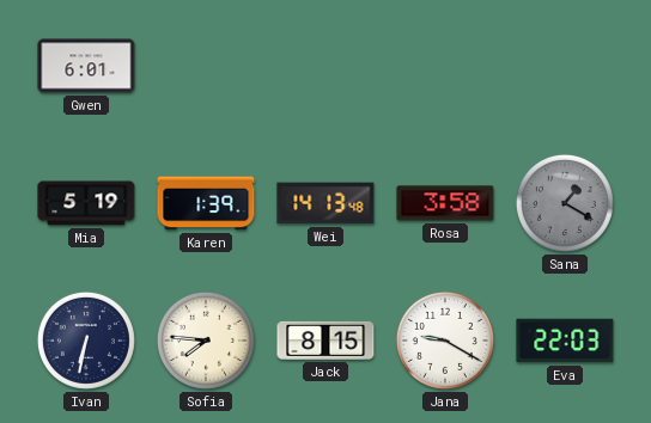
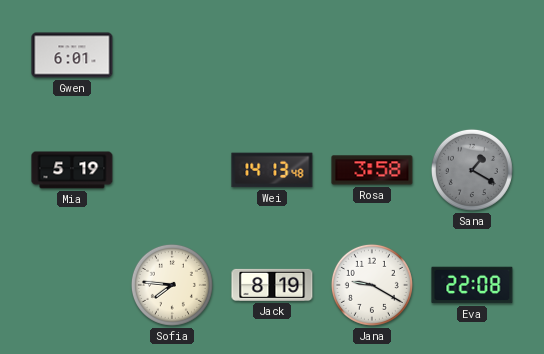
Karen: 1:39 -> none (206, 203)
Ivan: 6:32 -> none (86, 341)
Jack: 8:15 -> 8:19 (272, 285)
Eva: 22:03 -> 22:08 (472, 285)
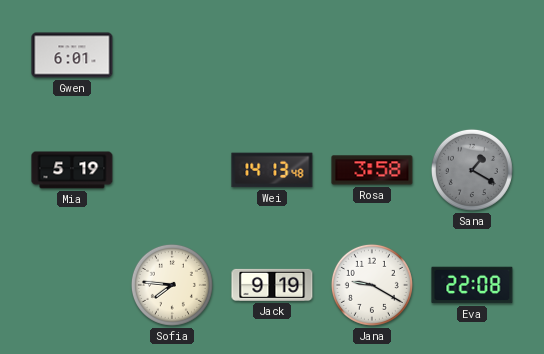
Jack: 8:19 -> 9:19 (272, 285)
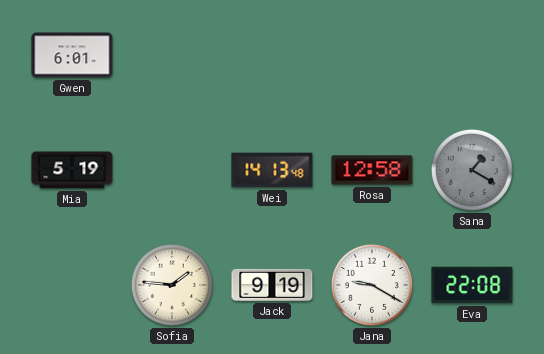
Rosa: 3:58 -> 12:58 (372, 170)
Sofia: 7:46 -> 1:46 (172, 285)
